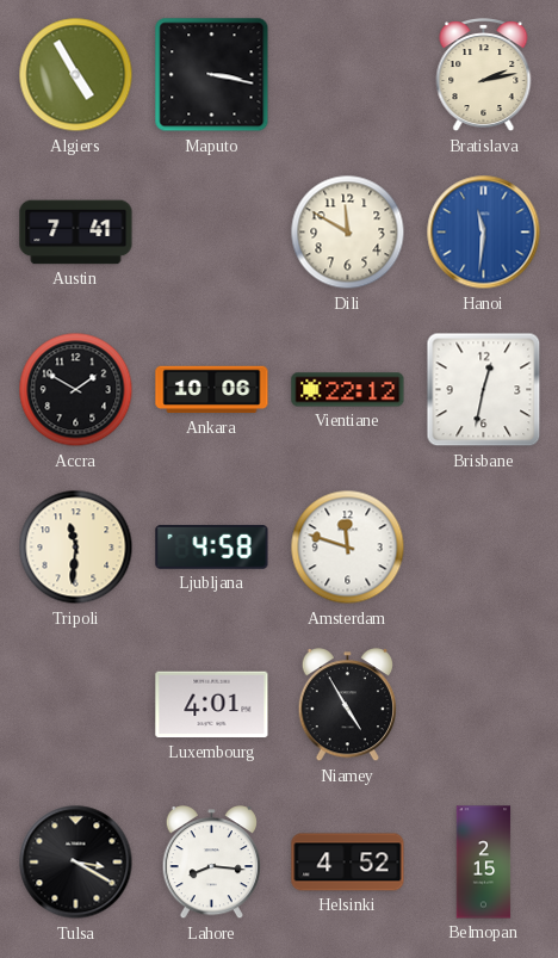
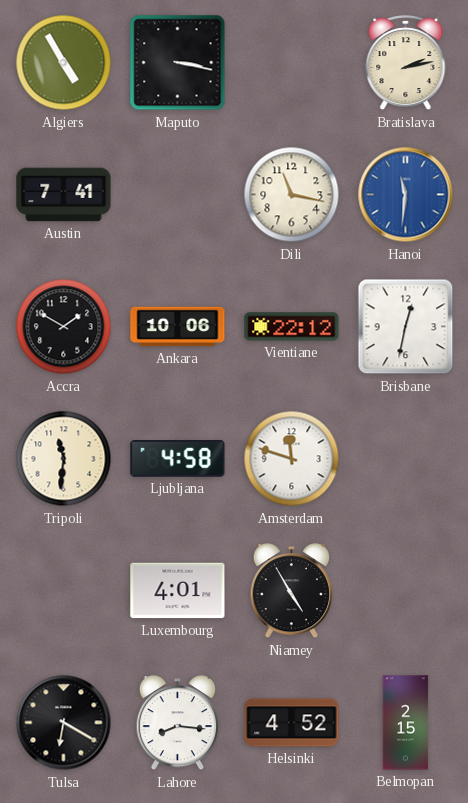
Dili: 11:50 -> 11:17 (292, 195)
Tulsa: 3:20 -> 6:20 (64, 723)
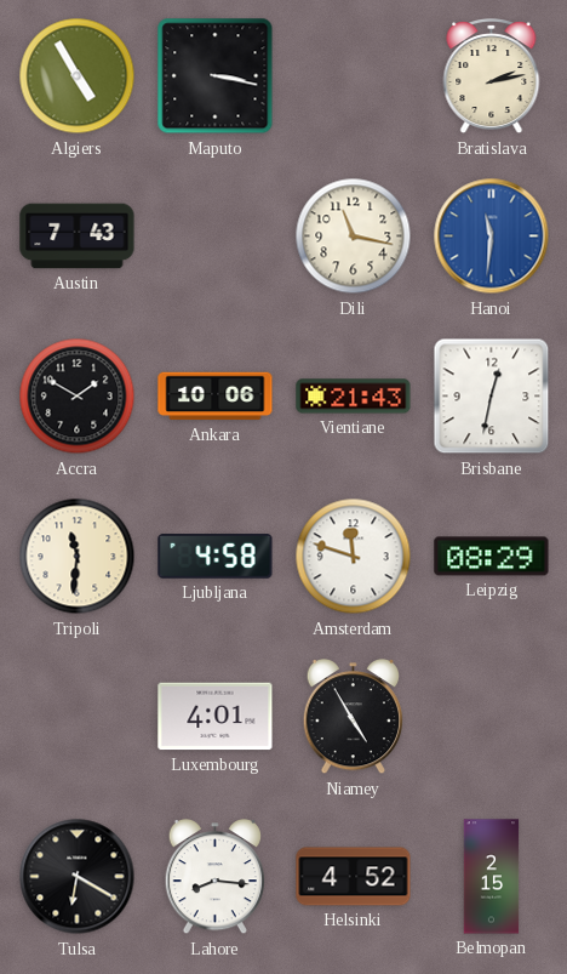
Austin: 7:41 -> 7:43 (78, 237)
Vientiane: 22:12 -> 21:43 (354, 397)
Leipzig: none -> 08:29 (492, 557)
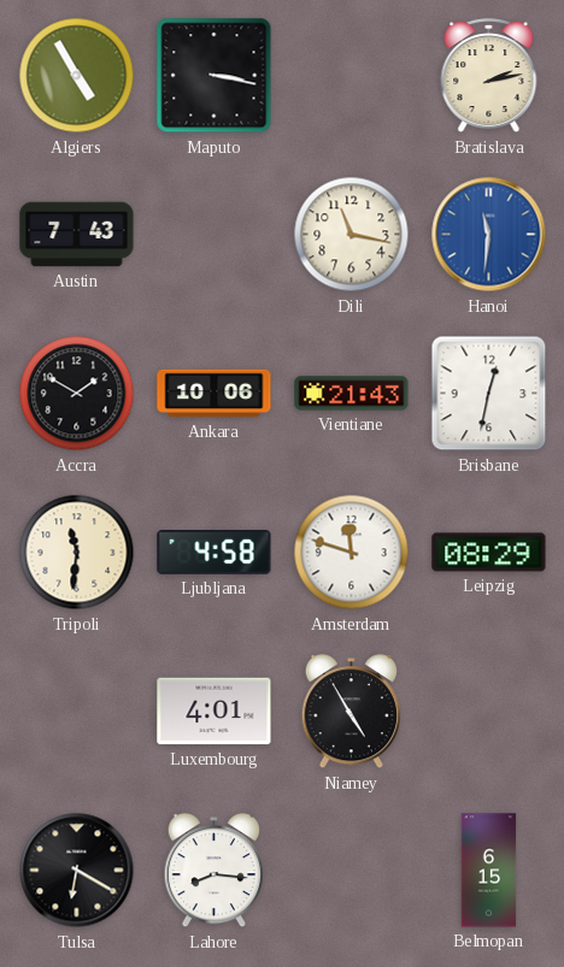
Helsinki: 4:52 -> none (354, 877)
Belmopan: 2:15 -> 6:15 (489, 871)
